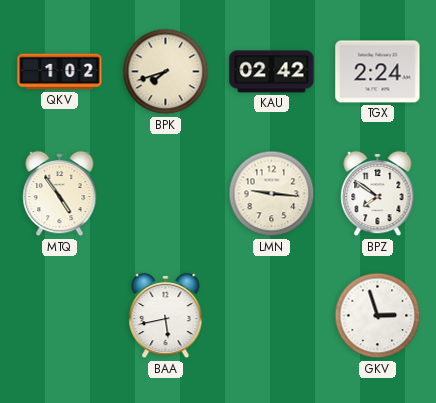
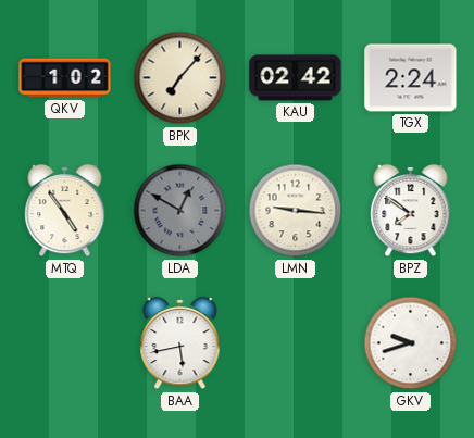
BPK: 7:42 -> 7:07 (180, 78)
LDA: none -> 12:50 (180, 211)
GKV: 2:57 -> 9:42 (411, 343)
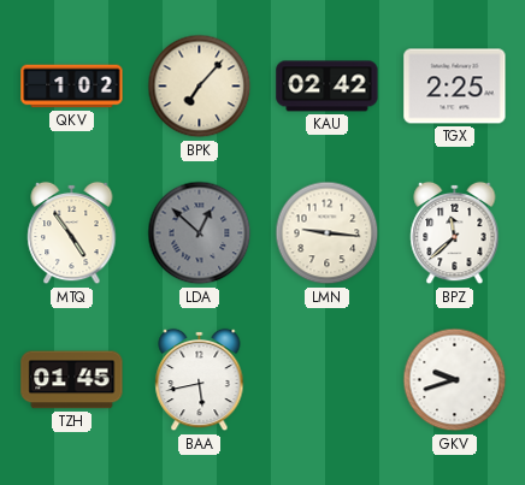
TGX: 2:24 -> 2:25 (455, 87)
LDA: 12:50 -> 12:52 (200, 233)
BPZ: 7:51 -> 11:38 (455, 233)
TZH: none -> 01:45 (72, 380)
